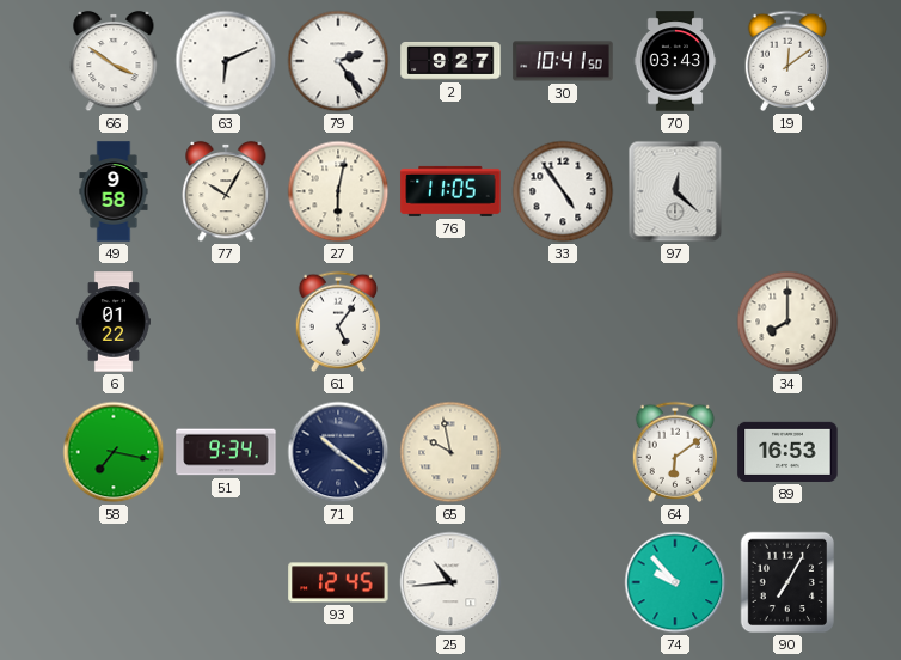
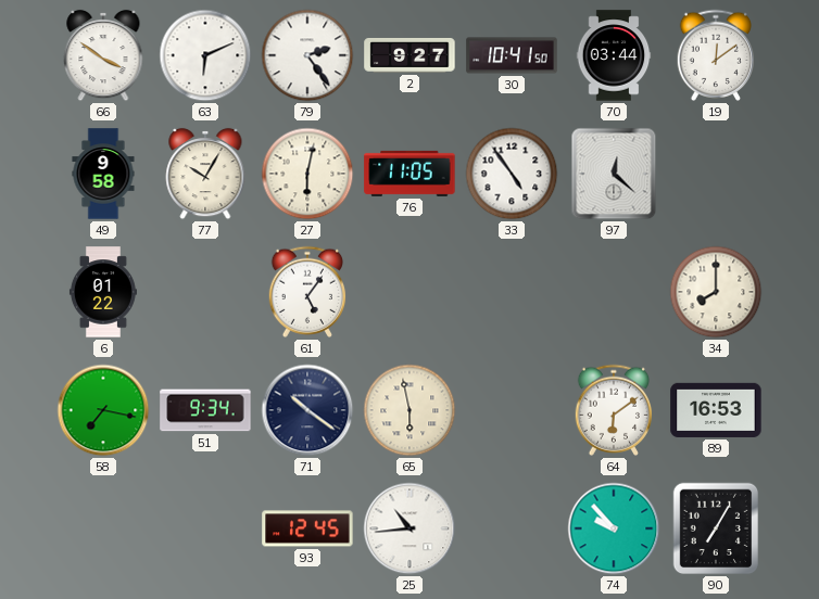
70: 03:43 -> 03:44 (614, 55)
65: 9:58 -> 5:58 (409, 410)
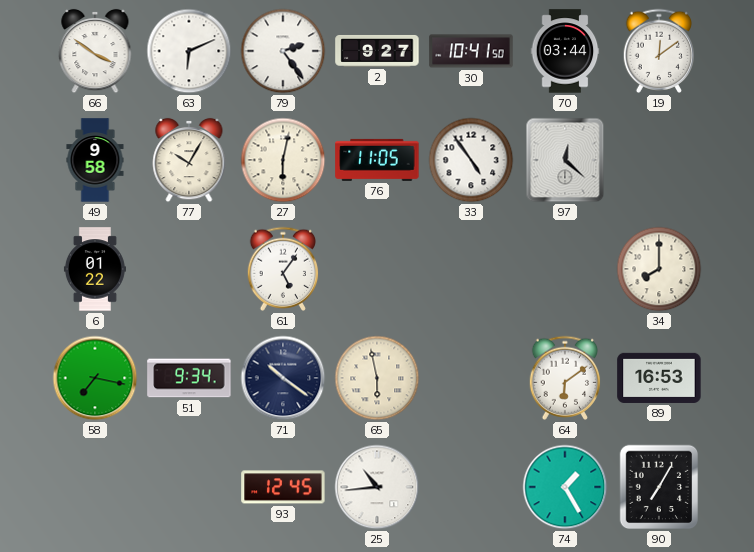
74: 9:53 -> 1:25 (565, 487)
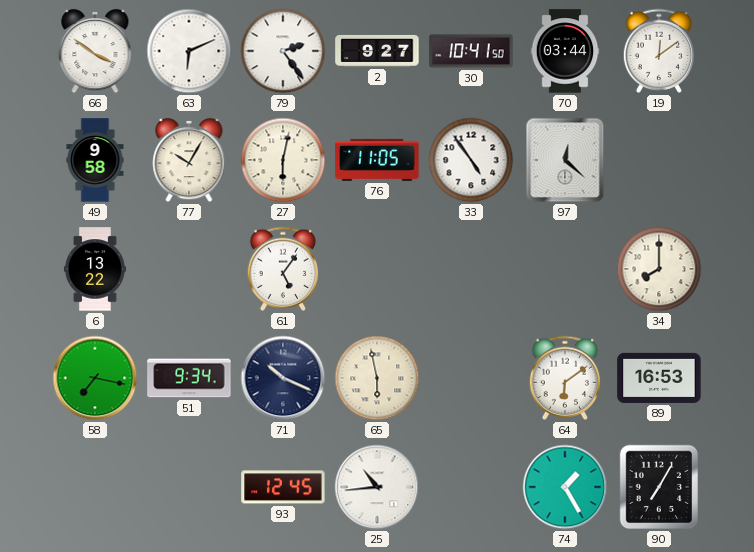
6: 01:22 -> 13:22 (95, 269)
71: 10:21 -> 10:19 (283, 378)
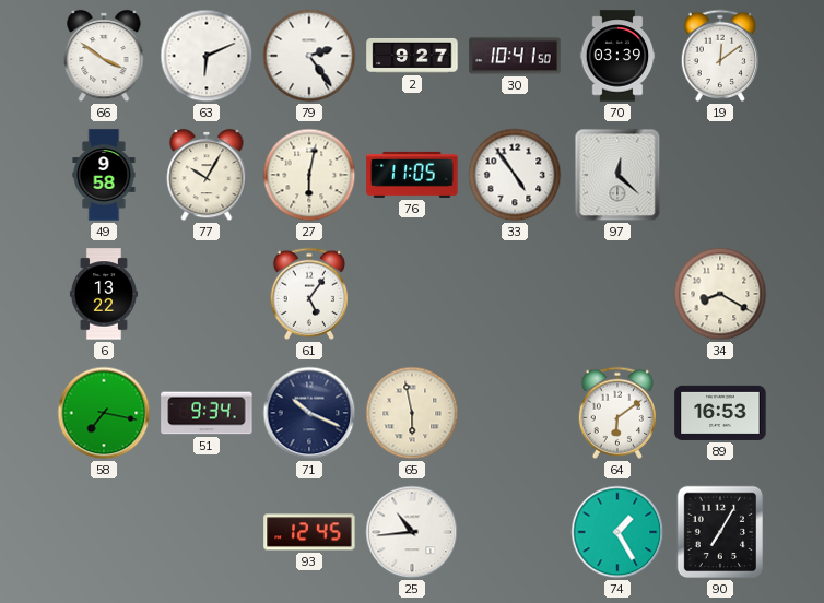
70: 03:44 -> 03:39 (617, 56)
34: 8:00 -> 8:20 (720, 294)
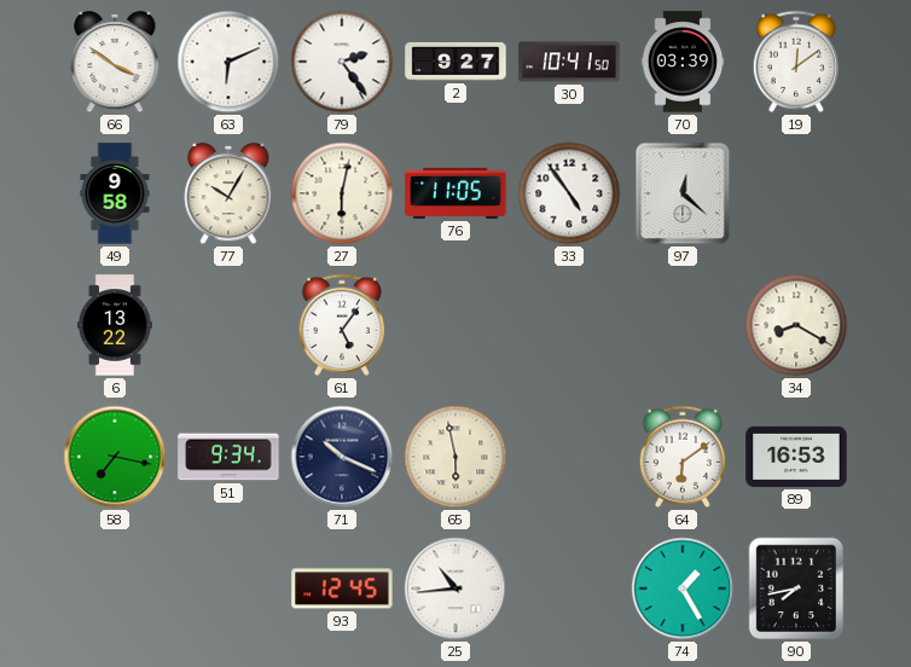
90: 7:05 -> 7:43 (796, 588)
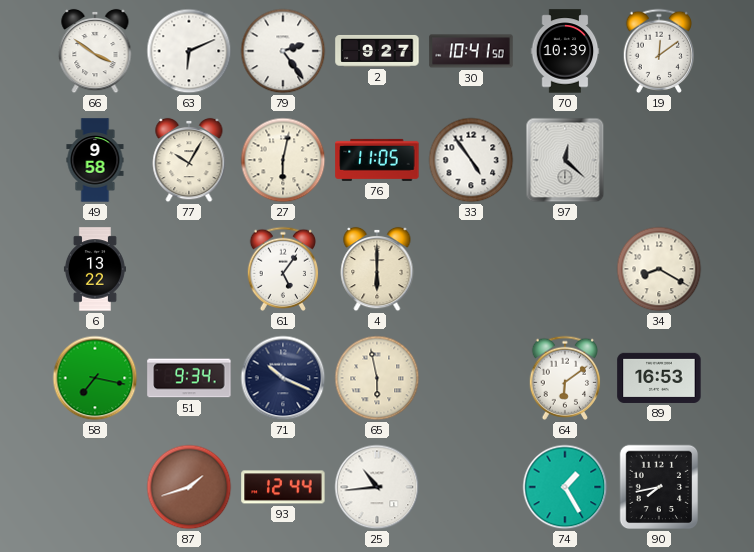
70: 03:39 -> 10:39 (565, 51)
4: none -> 6:00 (377, 269)
87: none -> 1:42 (189, 487)
93: 12:45 -> 12:44 (283, 487)
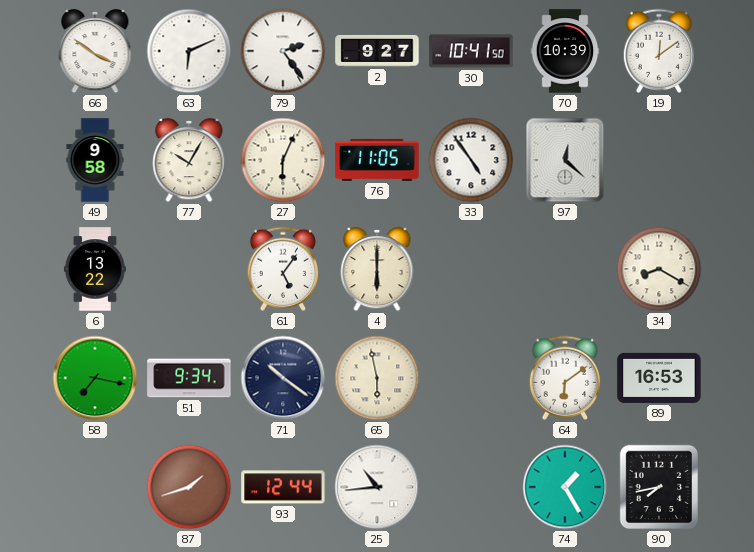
27: 6:02 -> 6:04 (283, 160)
71: 10:19 -> 10:21 (283, 378)
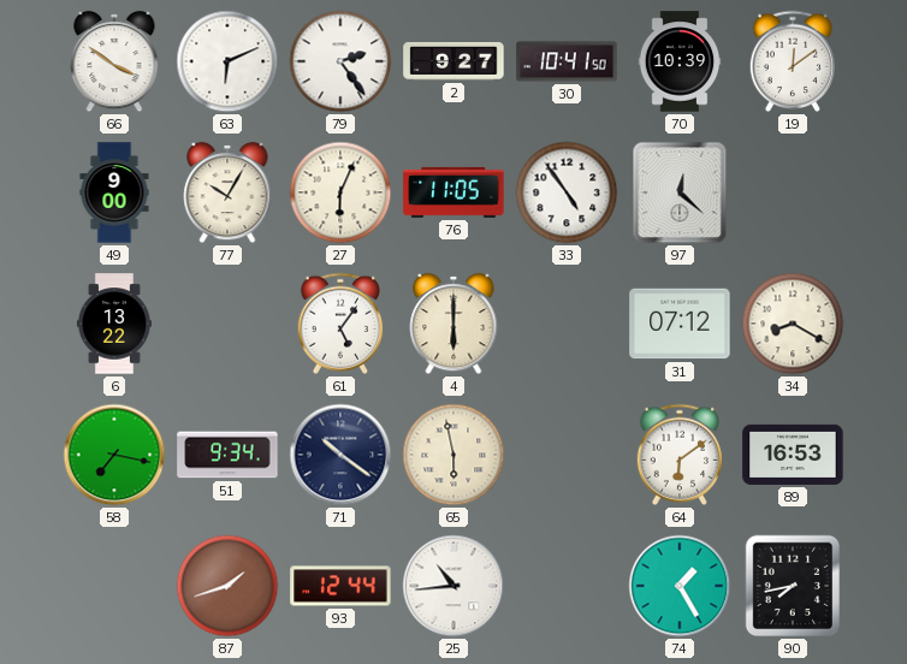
49: 9:58 -> 9:00 (114, 192)
31: none -> 07:12 (680, 324)
